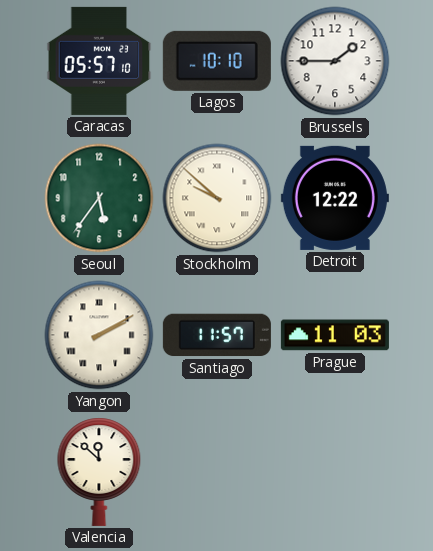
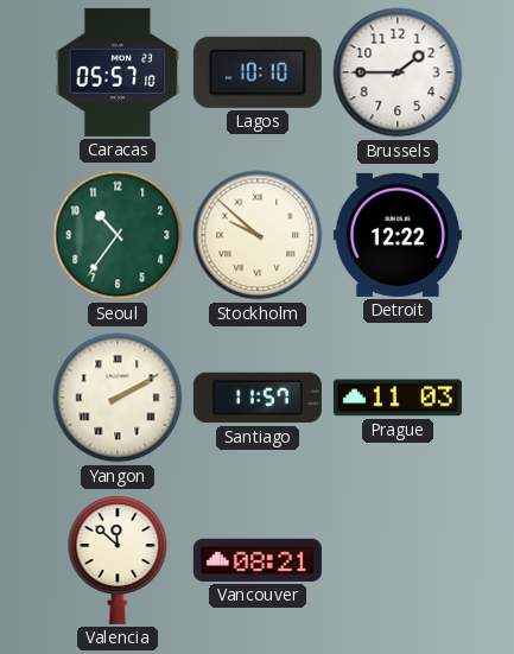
Seoul: 5:36 -> 10:36 (118, 235)
Vancouver: none -> 08:21 (258, 560)
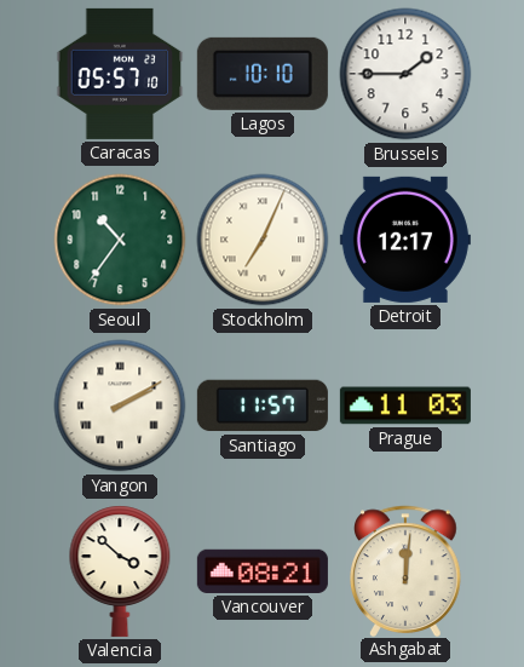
Stockholm: 9:52 -> 7:04 (263, 240)
Detroit: 12:22 -> 12:17 (405, 240)
Valencia: 11:52 -> 3:52 (120, 571)
Ashgabat: none -> 12:01 (407, 570)
